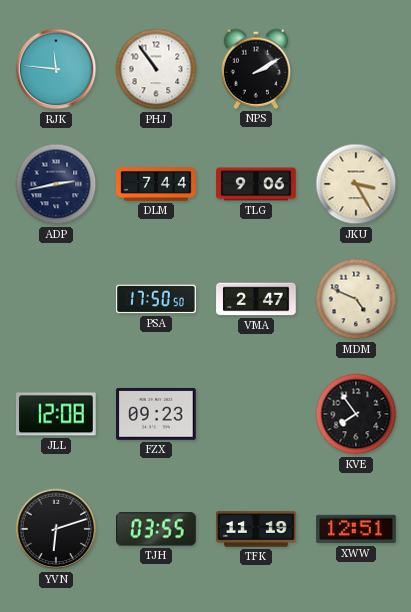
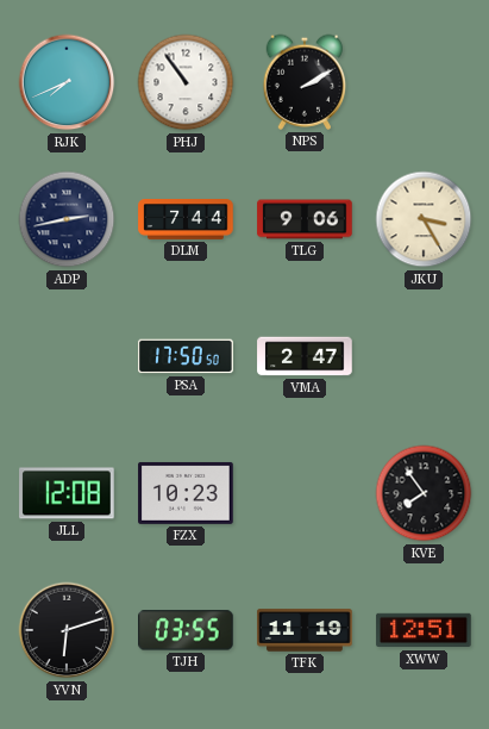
RJK: 11:46 -> 7:41 (67, 82)
MDM: 4:49 -> none (356, 299)
FZX: 09:23 -> 10:23 (186, 493)
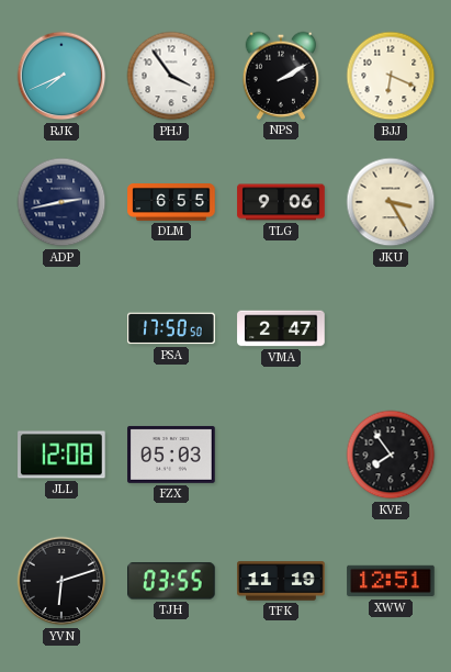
PHJ: 10:54 -> 3:54 (171, 76)
BJJ: none -> 6:19 (391, 76)
DLM: 7:44 -> 6:55 (171, 203)
FZX: 10:23 -> 05:03 (171, 455)
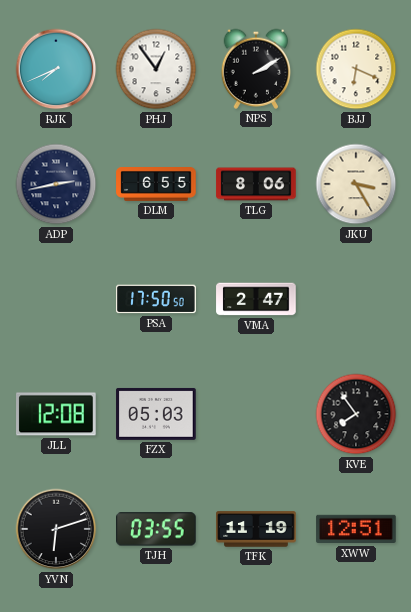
PHJ: 3:54 -> 12:54 (156, 69)
TLG: 9:06 -> 8:06 (256, 184)
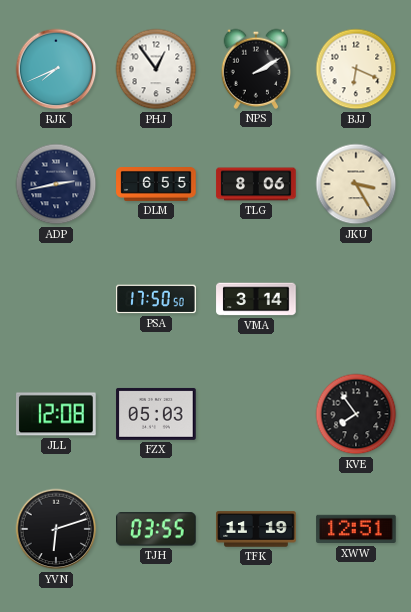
VMA: 2:47 -> 3:14 (256, 299)
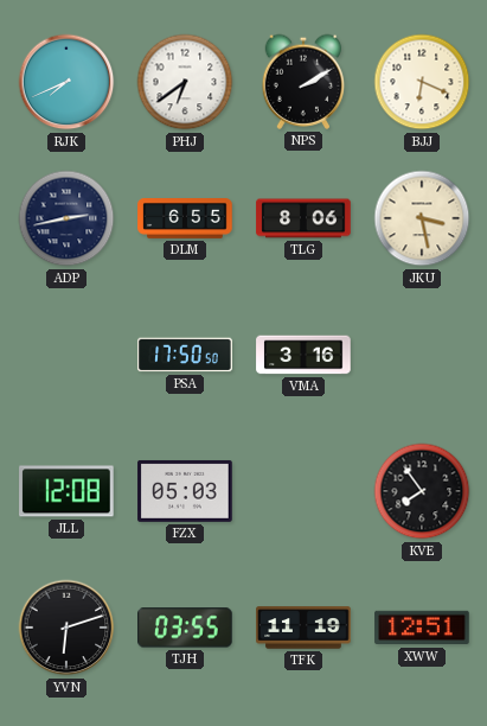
PHJ: 12:54 -> 6:39 (185, 82)
JKU: 3:25 -> 3:28 (422, 218)
VMA: 3:14 -> 3:16 (303, 355)
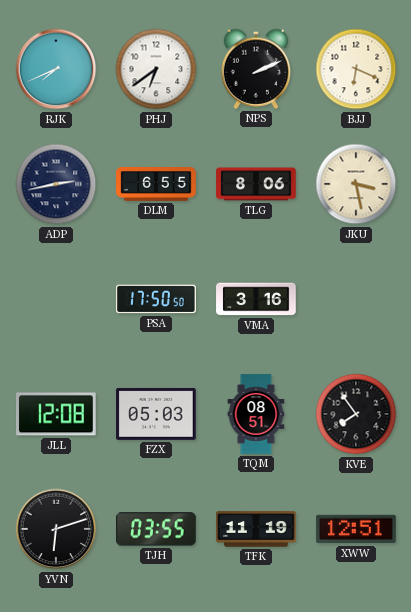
NPS: 2:10 -> 2:11 (256, 69)
TQM: none -> 08:51 (256, 414)
